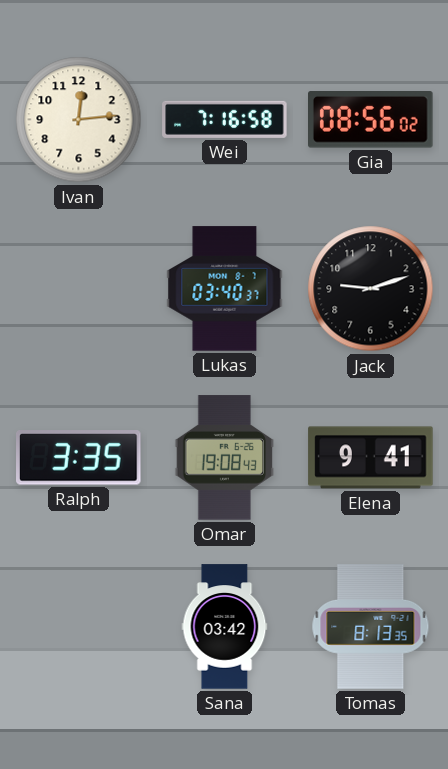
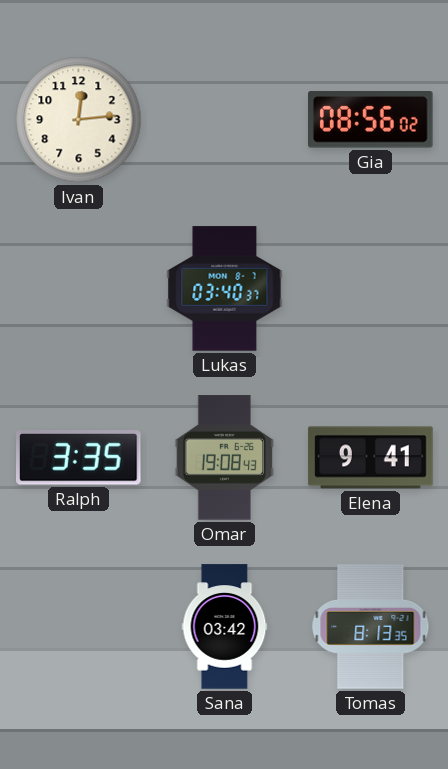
Wei: 7:16 -> none (225, 119)
Jack: 9:12 -> none (371, 289)
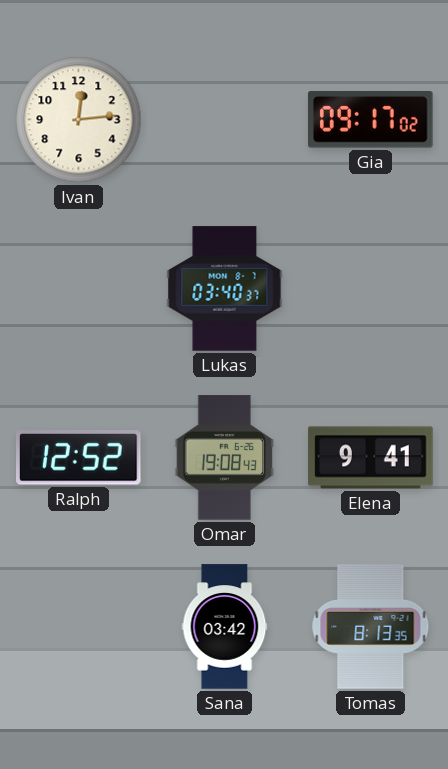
Gia: 08:56 -> 09:17 (371, 120)
Ralph: 3:35 -> 12:52 (79, 458)
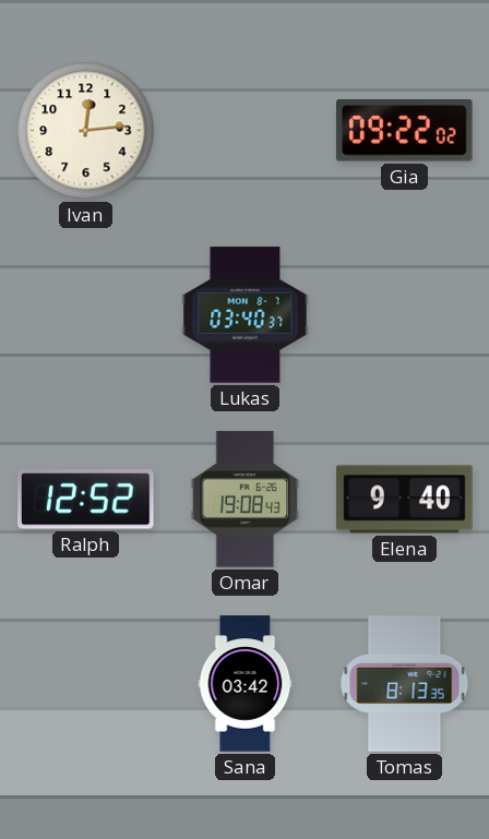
Gia: 09:17 -> 09:22 (405, 131)
Elena: 9:41 -> 9:40 (405, 500)
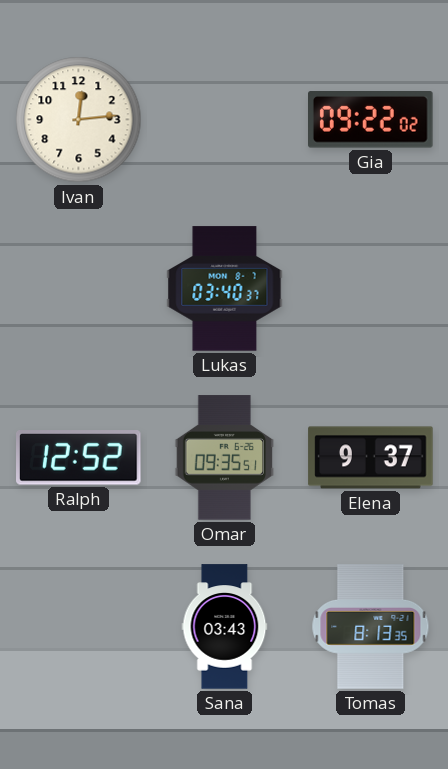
Omar: 19:08 -> 09:35 (225, 458)
Elena: 9:40 -> 9:37 (371, 458)
Sana: 03:42 -> 03:43 (225, 627)
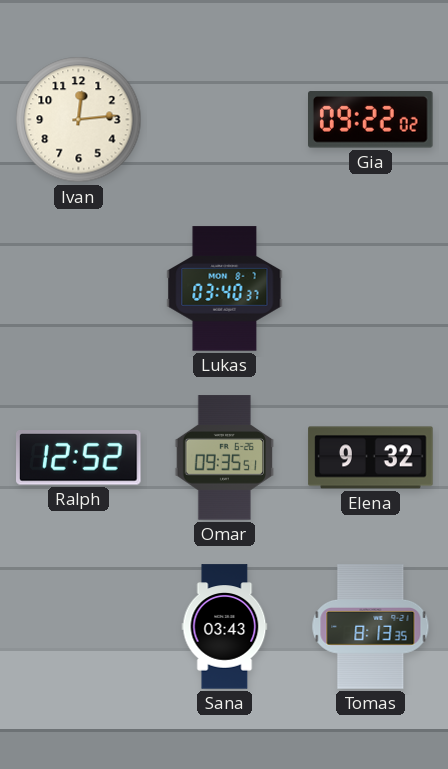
Elena: 9:37 -> 9:32 (371, 458)
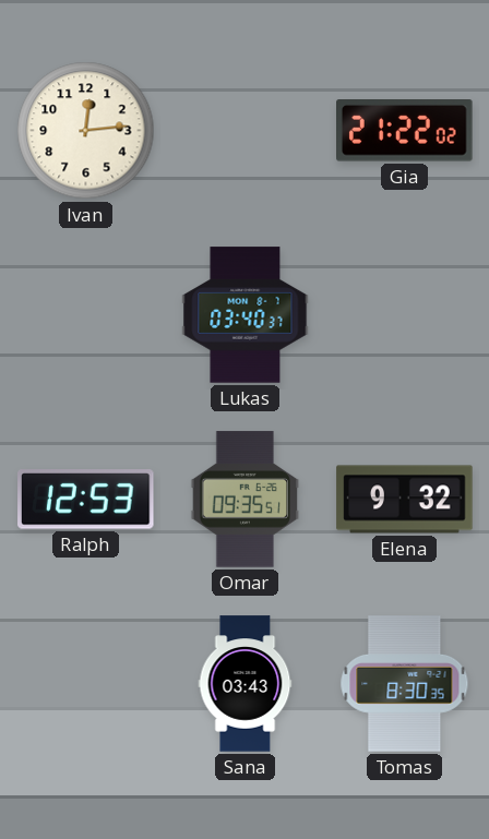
Gia: 09:22 -> 21:22 (405, 131)
Ralph: 12:52 -> 12:53 (86, 500)
Tomas: 8:13 -> 8:30 (405, 684)
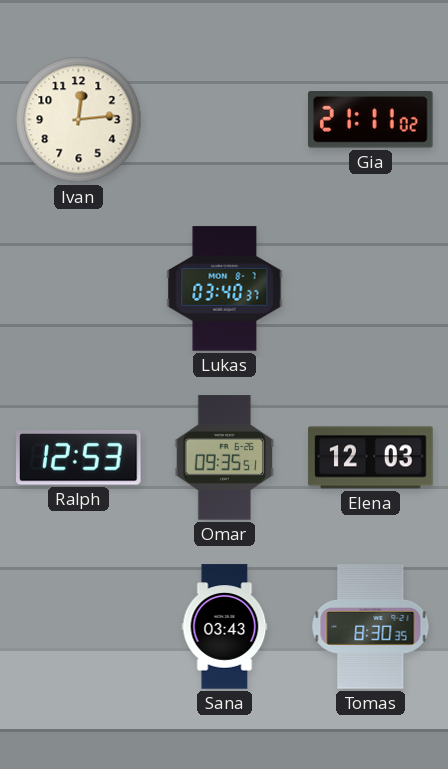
Gia: 21:22 -> 21:11 (371, 120)
Elena: 9:32 -> 12:03 (371, 458)
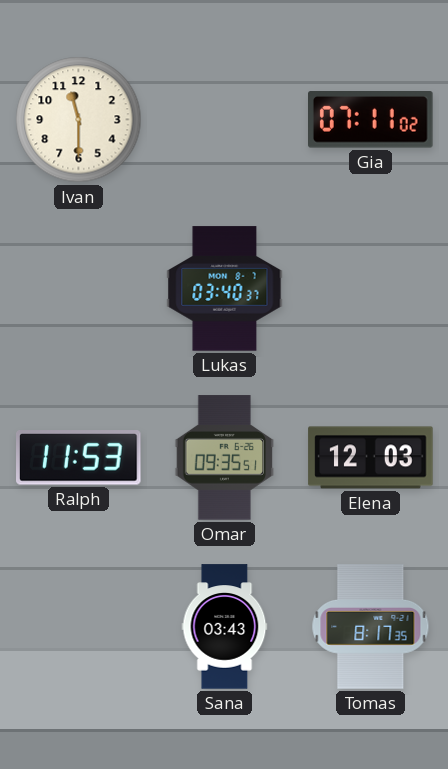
Ivan: 12:14 -> 11:30 (79, 120)
Gia: 21:11 -> 07:11 (371, 120)
Ralph: 12:53 -> 11:53 (79, 458)
Tomas: 8:30 -> 8:17 (371, 627)
